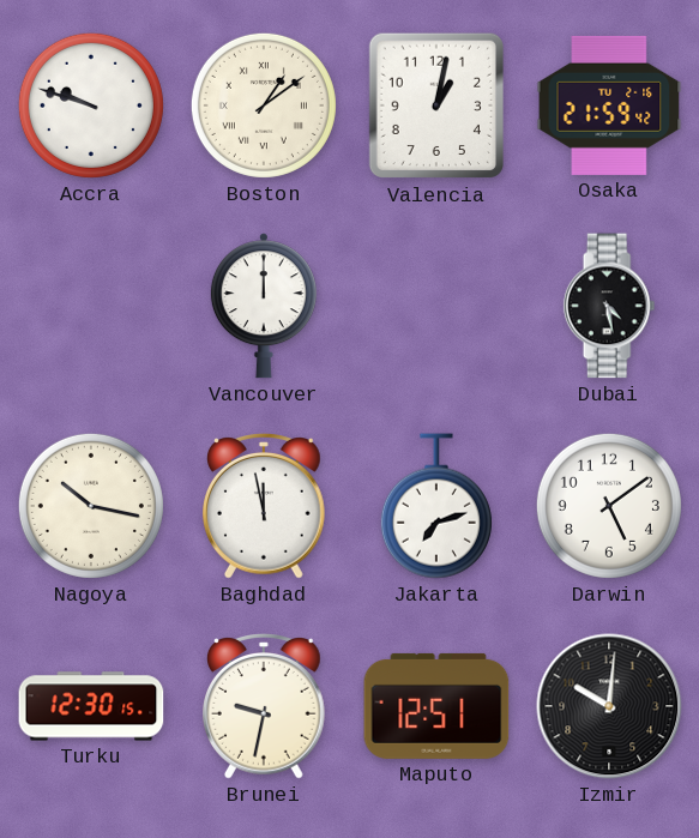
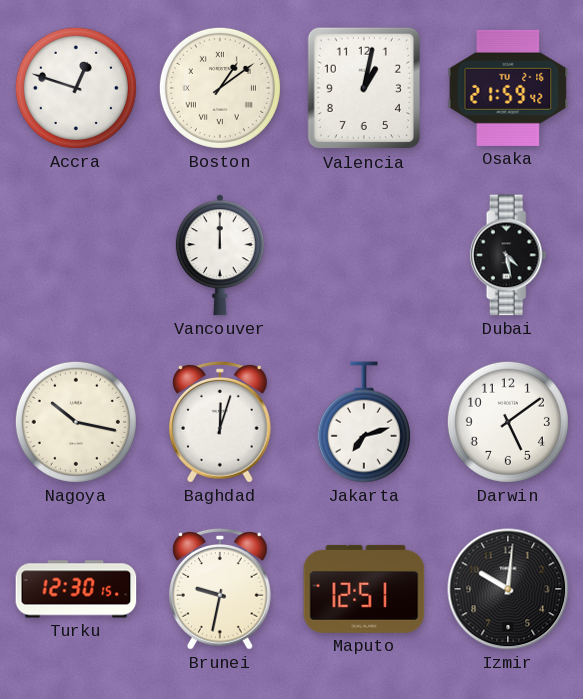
Accra: 9:48 -> 12:48 (76, 88)
Baghdad: 11:58 -> 12:03 (221, 422)
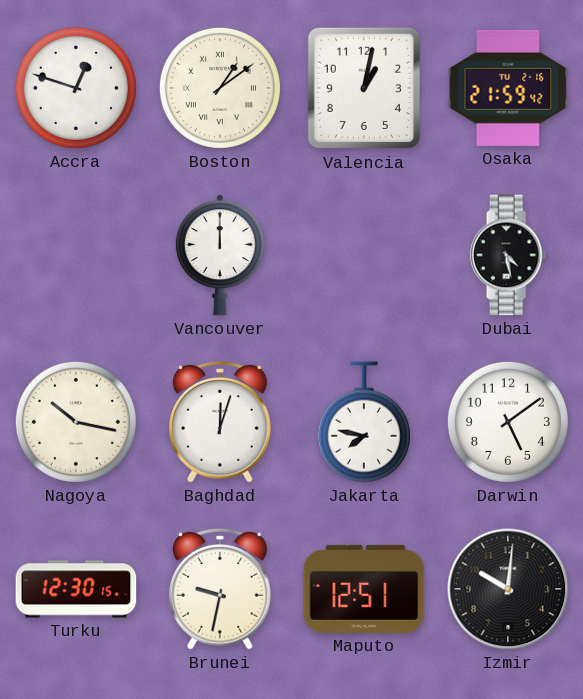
Jakarta: 7:12 -> 7:47 (364, 422)
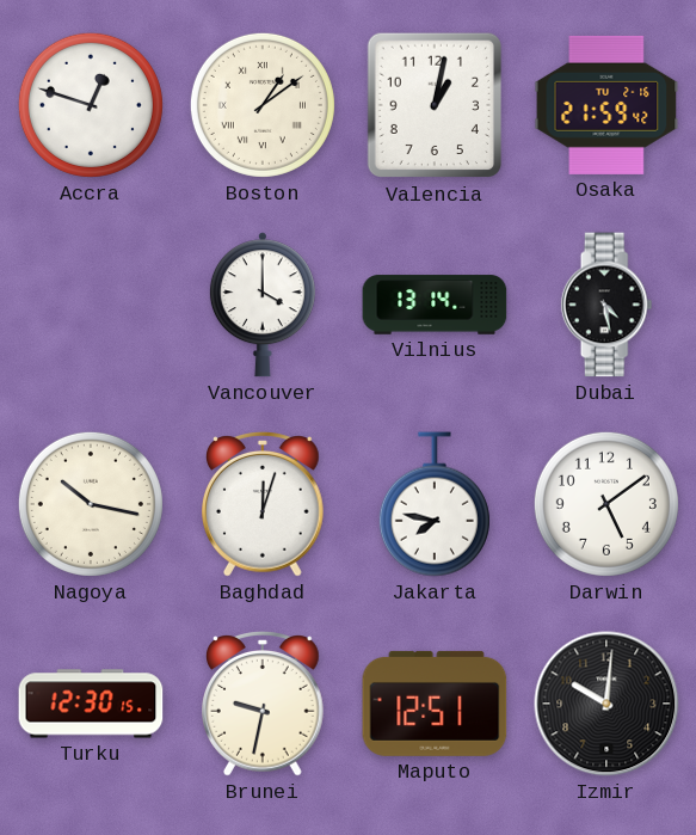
Vancouver: 12:00 -> 4:00 (263, 305)
Vilnius: none -> 13:14 (435, 305)
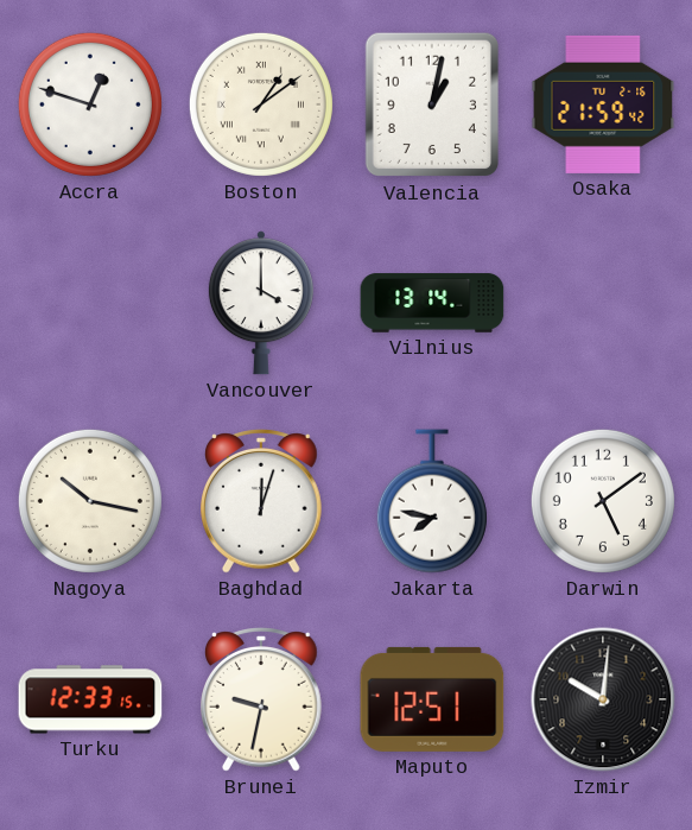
Dubai: 4:28 -> none (606, 305)
Turku: 12:30 -> 12:33 (90, 699)
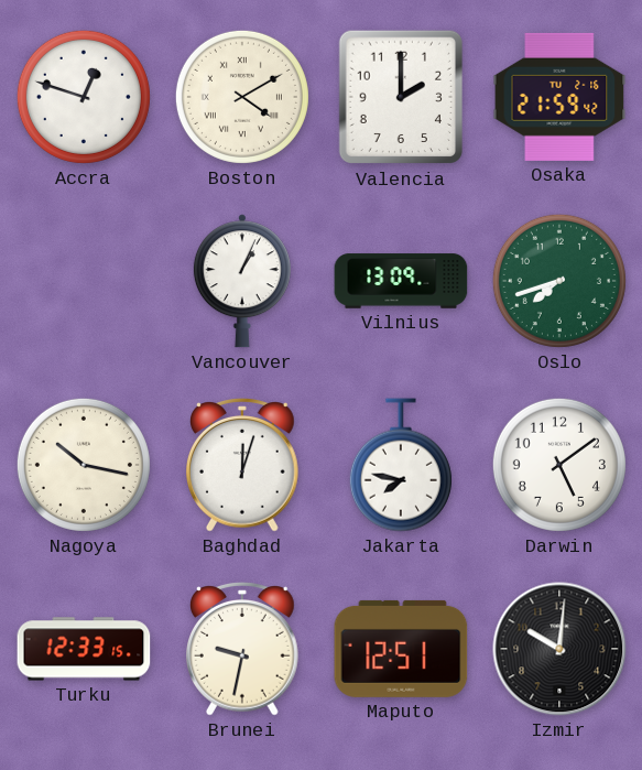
Boston: 1:09 -> 4:10 (242, 97)
Valencia: 1:02 -> 2:00 (400, 97)
Vancouver: 4:00 -> 1:04 (242, 281)
Vilnius: 13:14 -> 13:09 (401, 281)
Oslo: none -> 7:42 (559, 281)
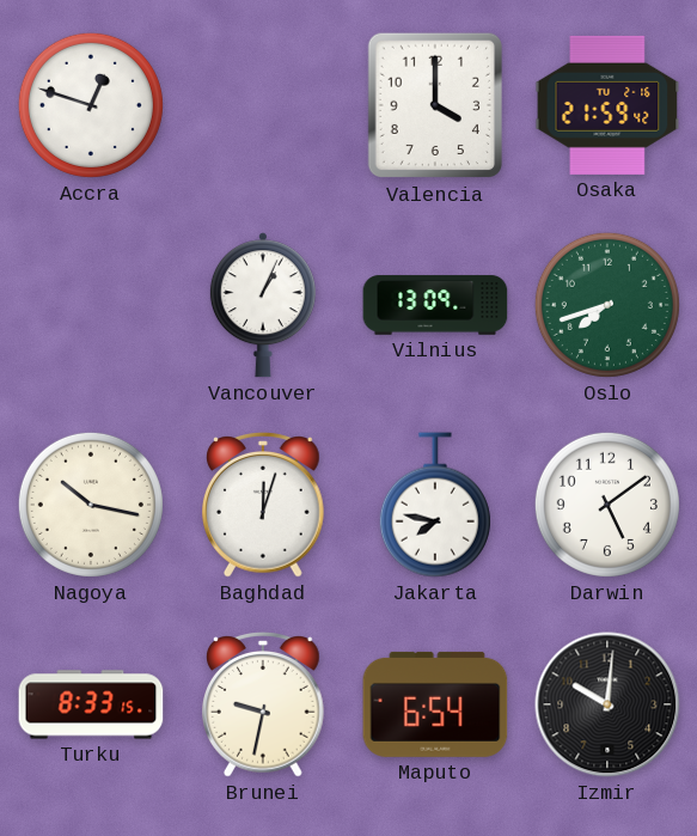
Boston: 4:10 -> none (242, 97)
Valencia: 2:00 -> 4:00 (434, 105)
Turku: 12:33 -> 8:33 (91, 704)
Maputo: 12:51 -> 6:54 (435, 704)
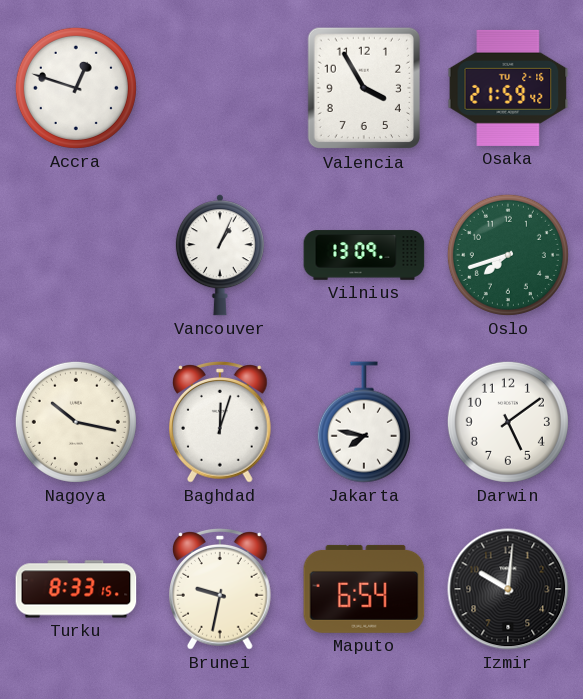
Valencia: 4:00 -> 3:55 (363, 88)
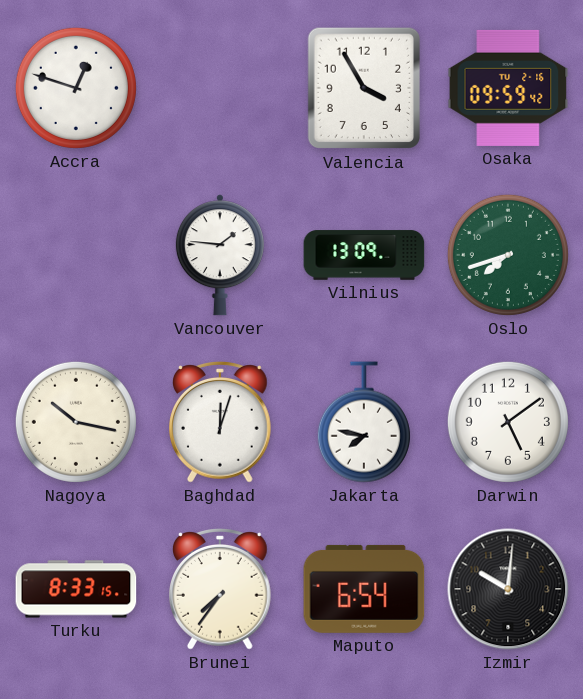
Osaka: 21:59 -> 09:59 (508, 88)
Vancouver: 1:04 -> 1:46 (220, 255)
Brunei: 9:32 -> 7:36 (221, 589)
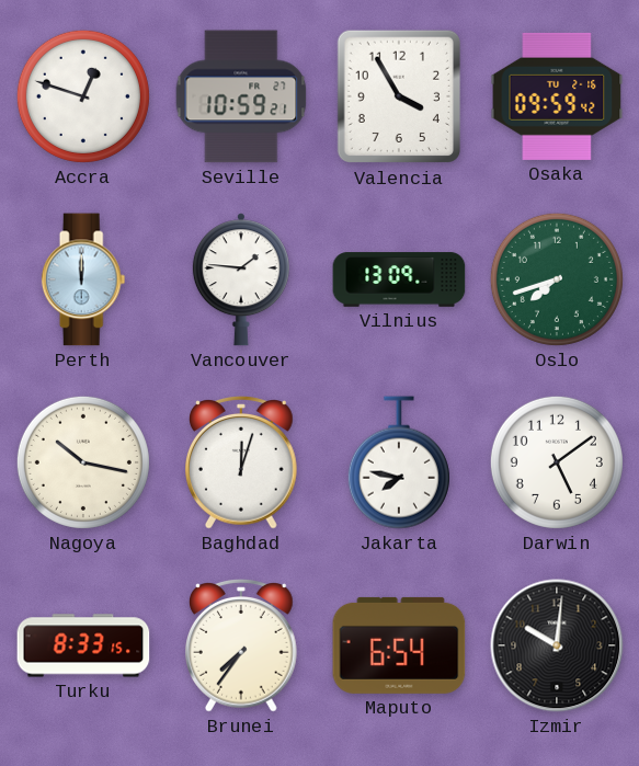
Seville: none -> 10:59 (241, 96)
Perth: none -> 12:00 (83, 279)
